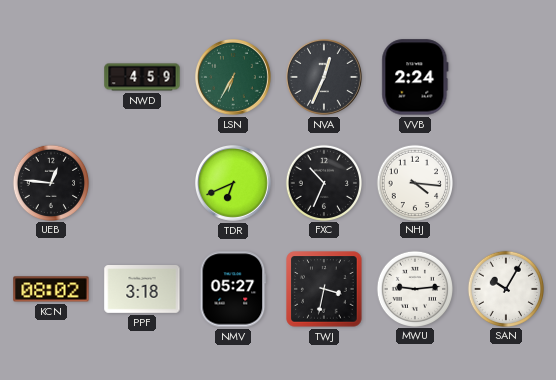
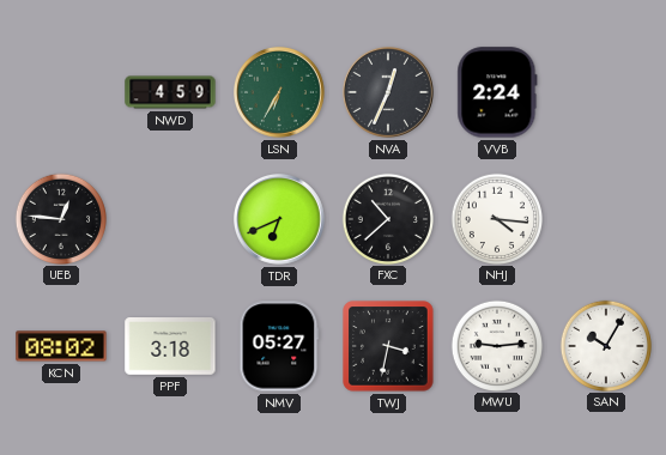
FXC: 10:34 -> 10:38 (387, 218)
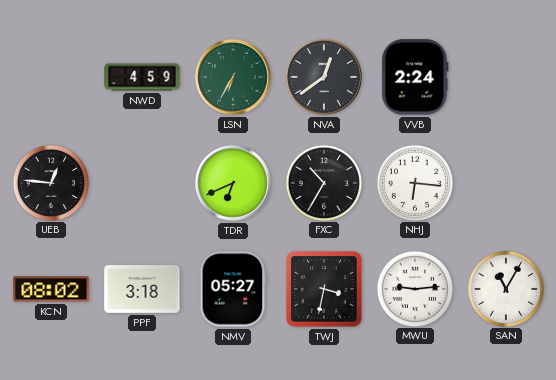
NVA: 12:34 -> 12:39 (325, 78)
FXC: 10:38 -> 10:35 (323, 182)
NHJ: 4:16 -> 6:16 (414, 182)
SAN: 10:05 -> 11:05 (505, 288)
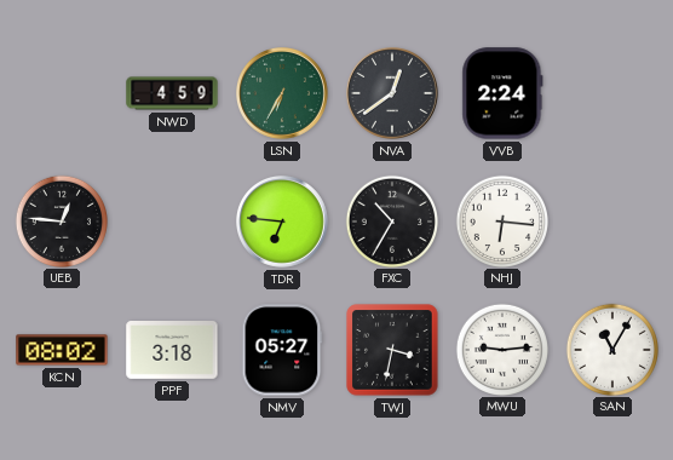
TDR: 6:41 -> 6:46 (283, 223)
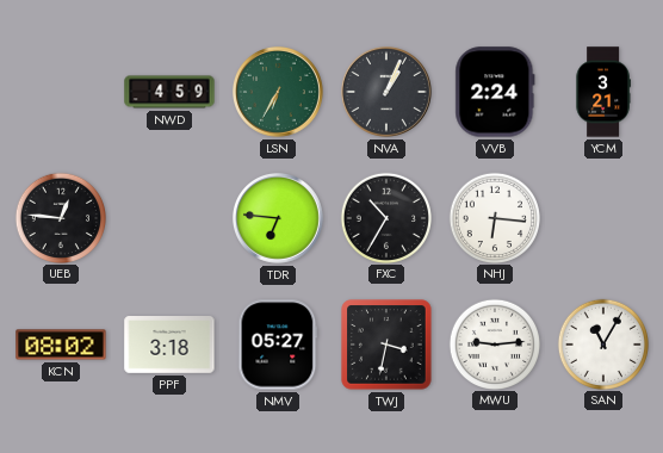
NVA: 12:39 -> 1:04 (388, 93)
YCM: none -> 3:21 (603, 92)
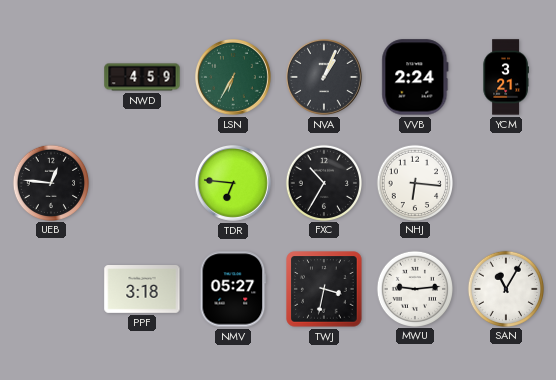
KCN: 08:02 -> none (61, 345)
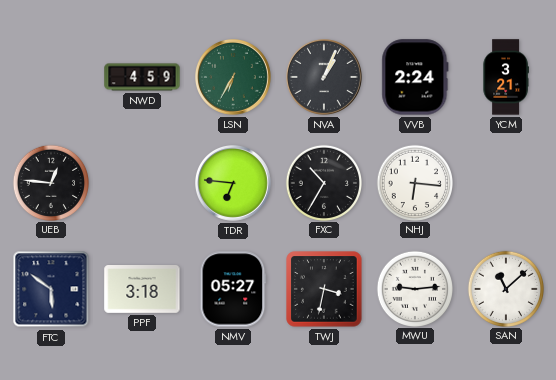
FTC: none -> 5:51 (51, 289)
SAN: 11:05 -> 11:08 (505, 288)
